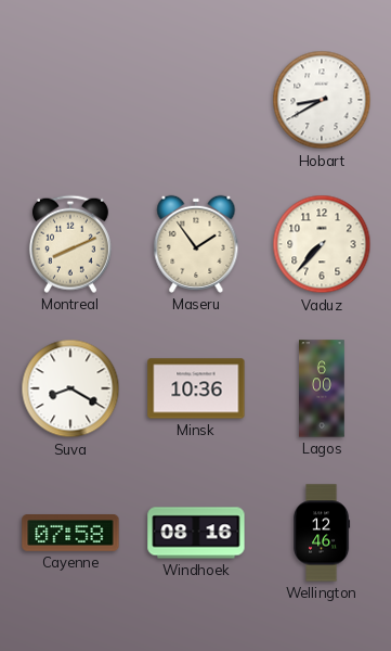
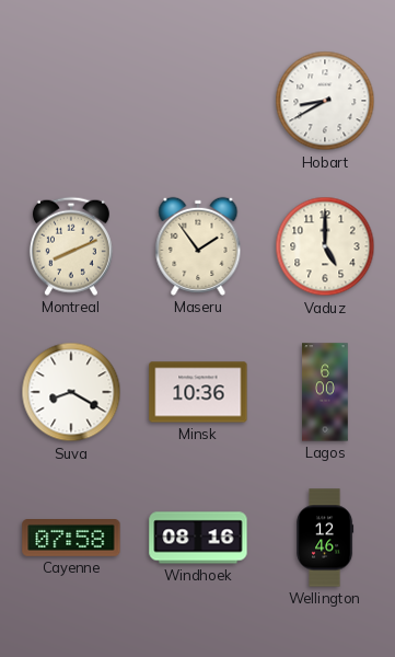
Vaduz: 7:37 -> 5:00 (325, 246)
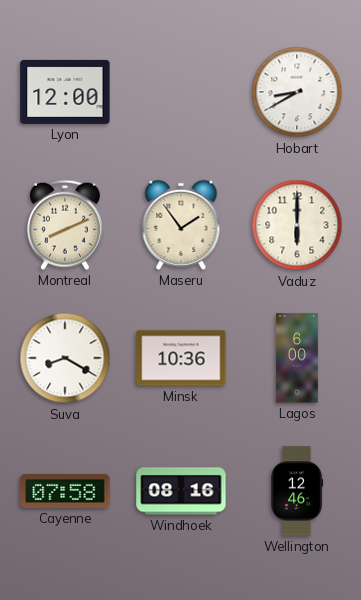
Lyon: none -> 12:00 (65, 92)
Vaduz: 5:00 -> 6:00 (297, 225)
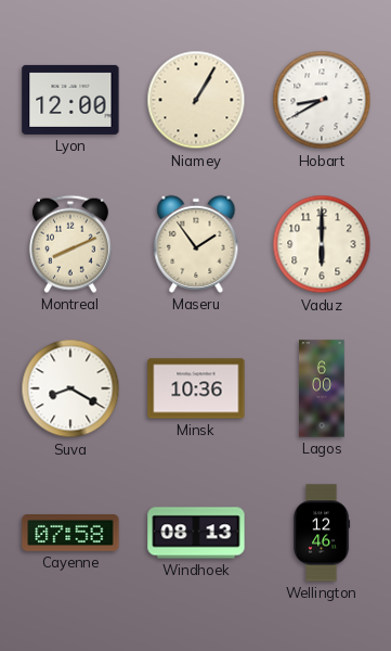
Niamey: none -> 1:05 (196, 100)
Windhoek: 08:16 -> 08:13 (196, 533)
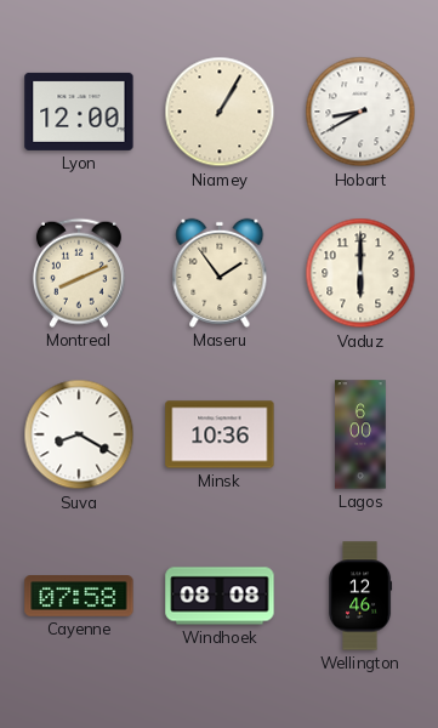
Windhoek: 08:13 -> 08:08 (220, 596)
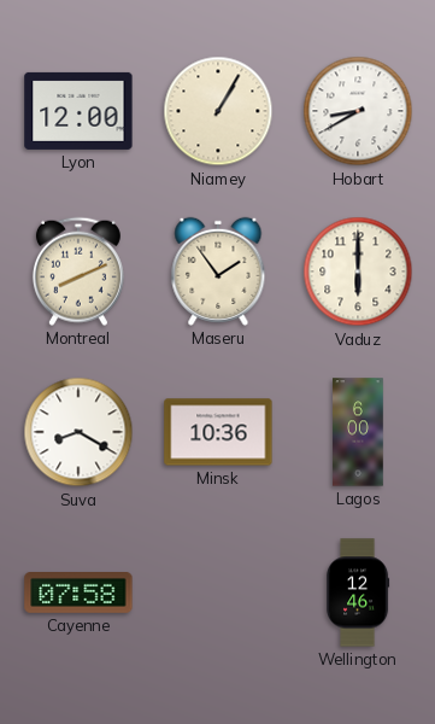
Windhoek: 08:08 -> none (220, 596)
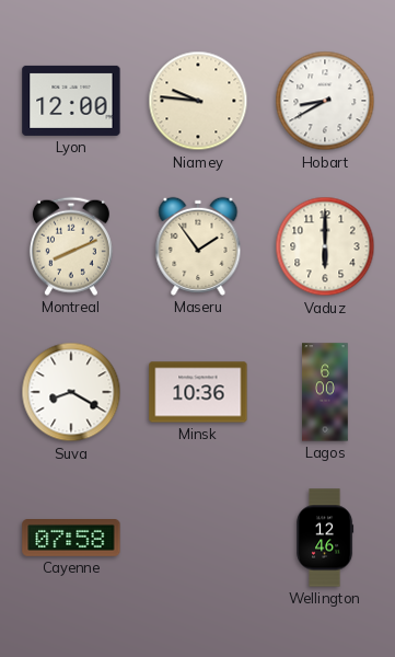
Niamey: 1:05 -> 9:46 (198, 101)
